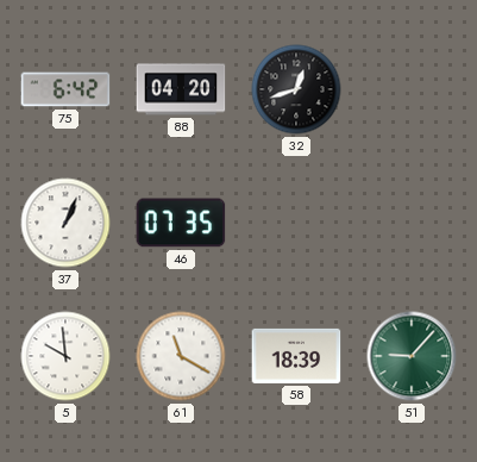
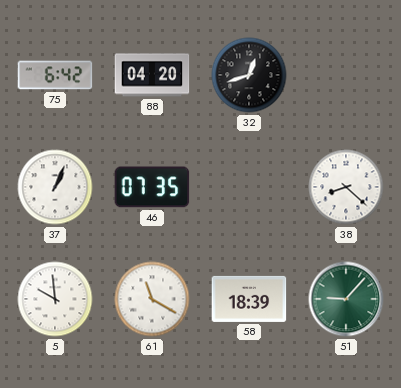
38: none -> 8:22 (346, 187)
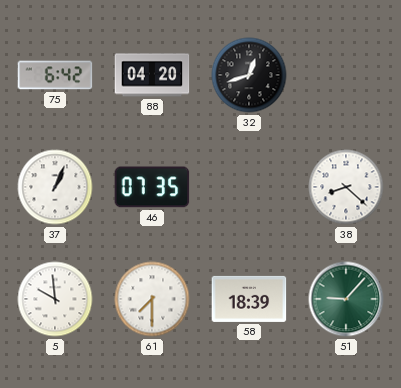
61: 11:20 -> 7:30 (152, 299)
